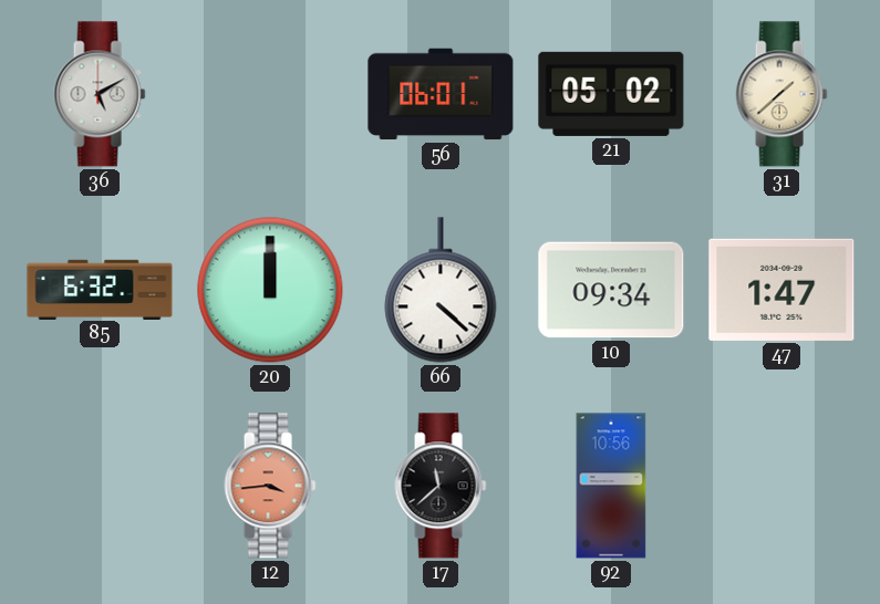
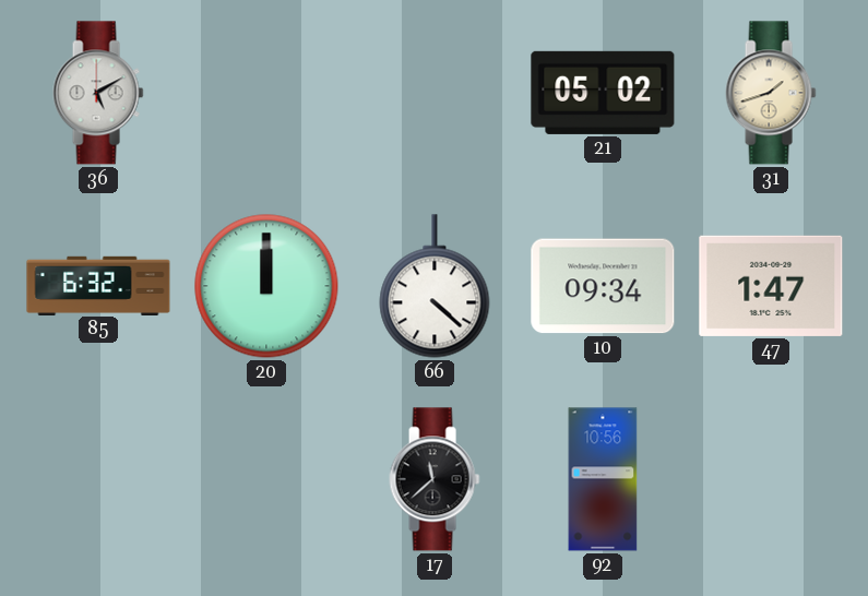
56: 06:01 -> none (441, 94)
31: 1:38 -> 1:42 (771, 93)
12: 3:44 -> none (270, 486)
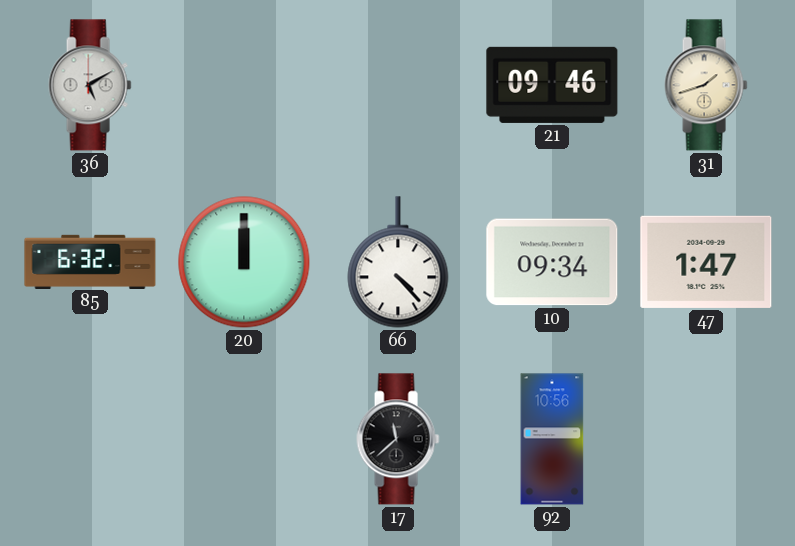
21: 05:02 -> 09:46 (552, 85)
66: 4:22 -> 4:23 (398, 262)
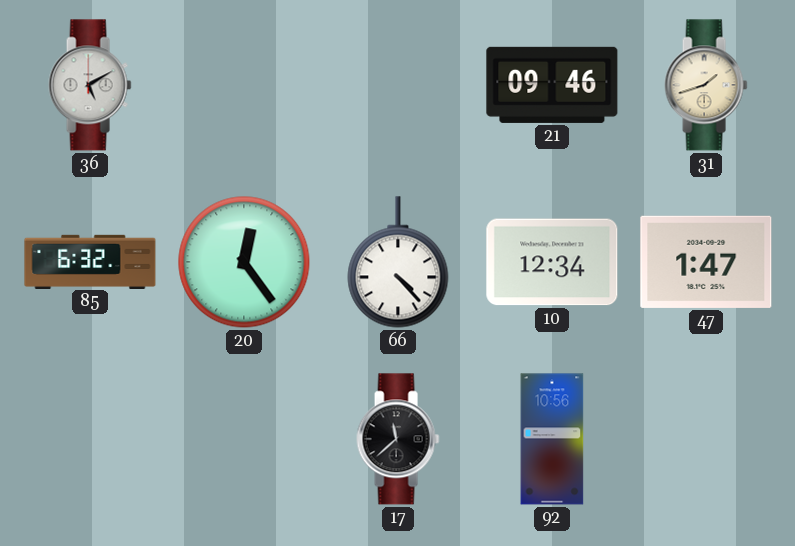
20: 12:00 -> 12:24 (244, 262)
10: 09:34 -> 12:34 (552, 262)
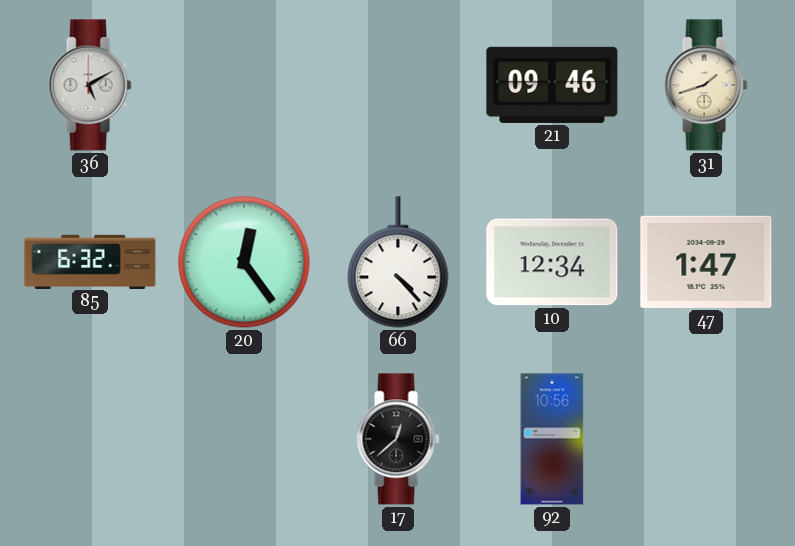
17: 11:38 -> 12:38 (398, 439)
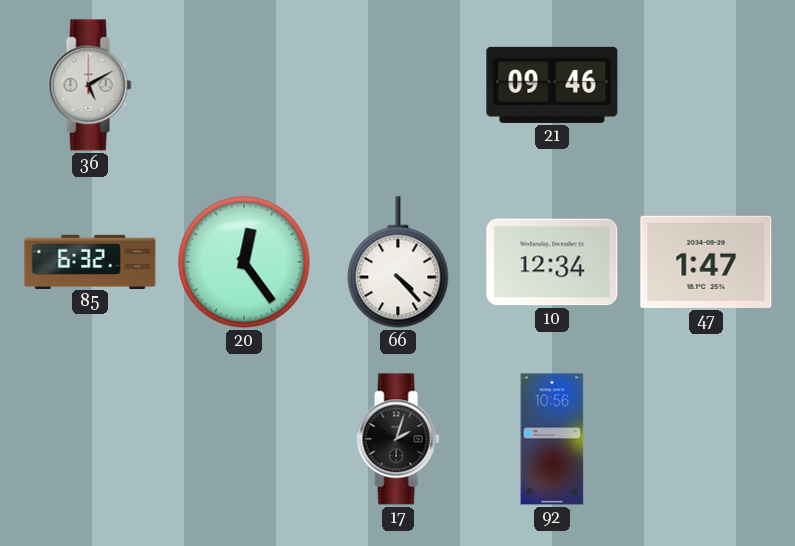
31: 1:42 -> none (706, 85)
17: 12:38 -> 2:03 (398, 439)
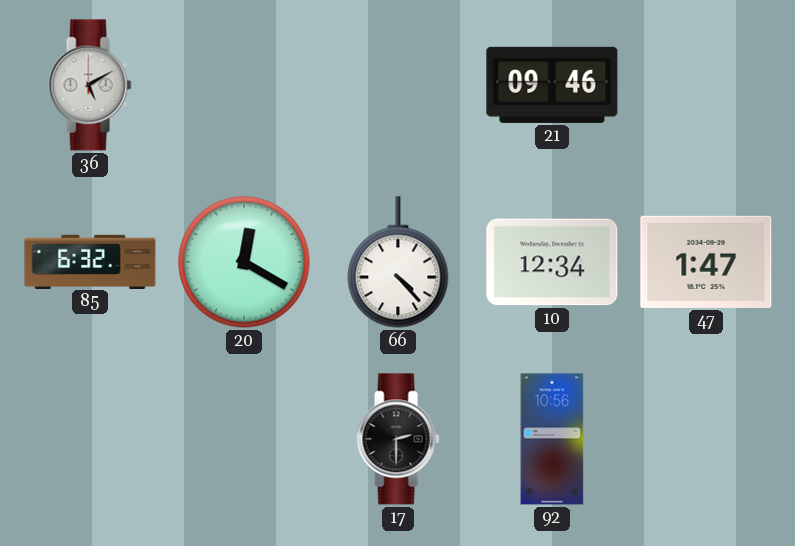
20: 12:24 -> 12:20 (244, 262)
17: 2:03 -> 2:30 (398, 439)
